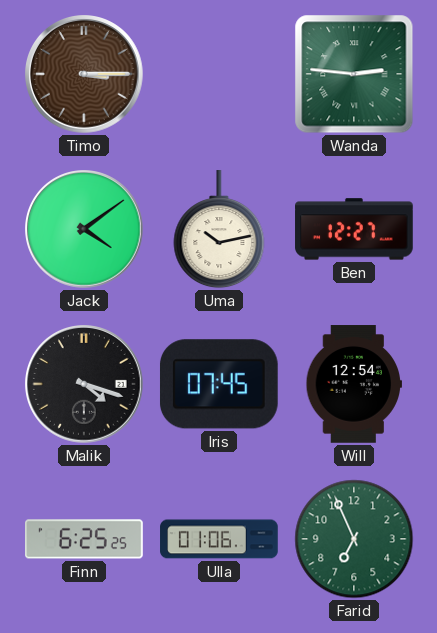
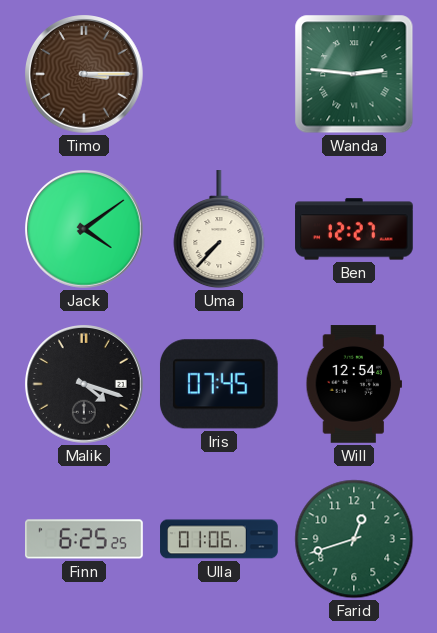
Uma: 10:13 -> 7:37 (219, 230)
Farid: 6:56 -> 12:42 (354, 539)
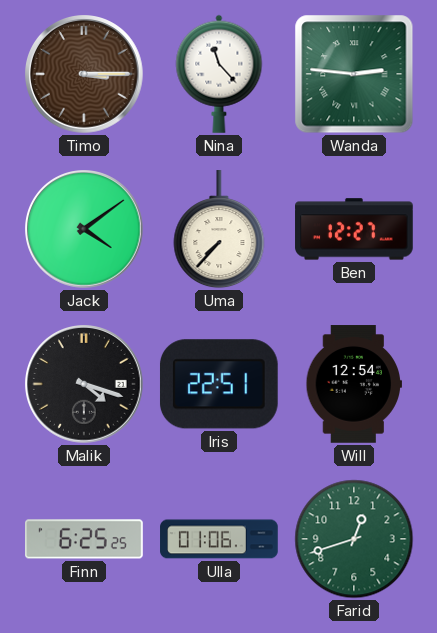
Nina: none -> 11:23 (219, 74)
Iris: 07:45 -> 22:51 (219, 384)
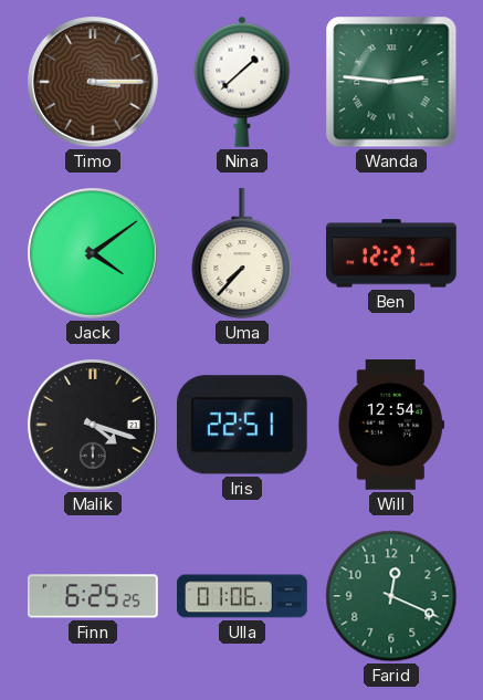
Nina: 11:23 -> 1:38 (242, 82)
Farid: 12:42 -> 12:19 (391, 596)
